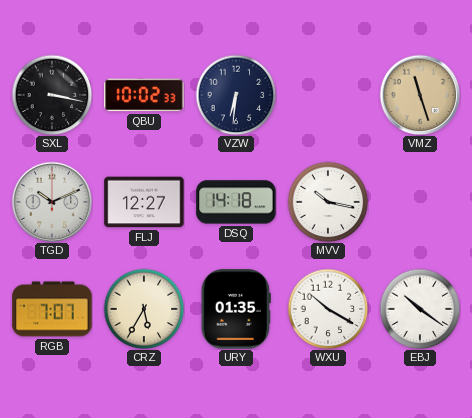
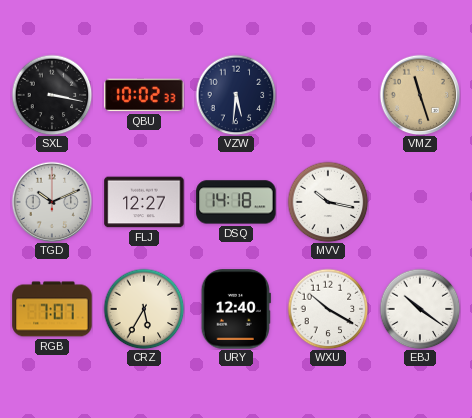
VZW: 6:31 -> 5:31 (236, 95)
URY: 01:35 -> 12:40 (236, 309)
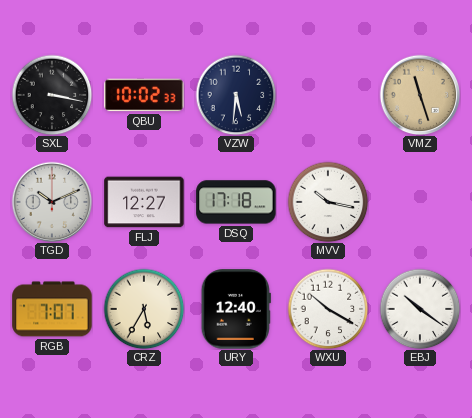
DSQ: 14:18 -> 17:18 (236, 202)
